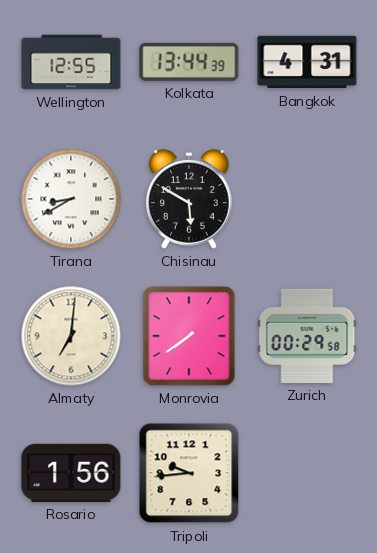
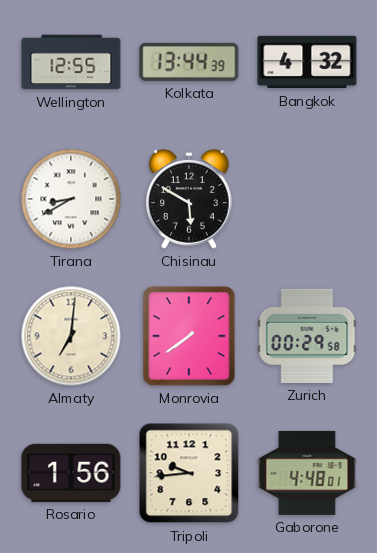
Bangkok: 4:31 -> 4:32 (307, 62)
Gaborone: none -> 4:48 (307, 473)
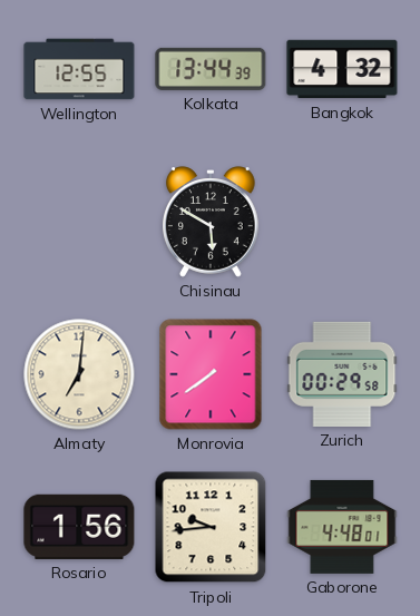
Tirana: 8:40 -> none (71, 199)
